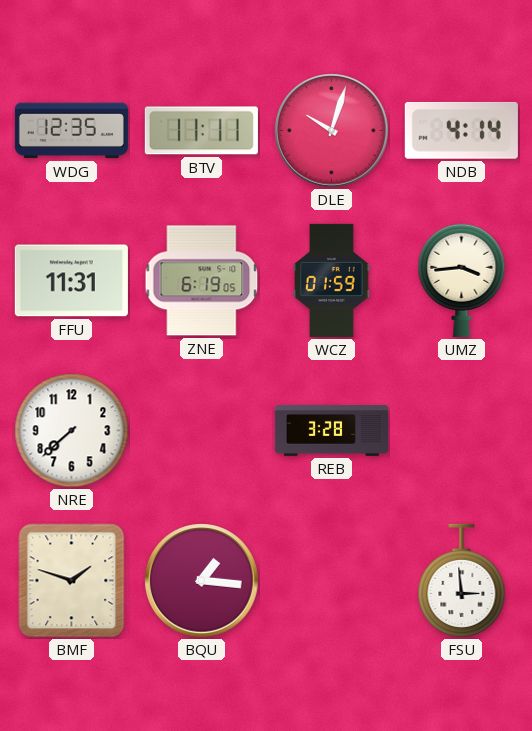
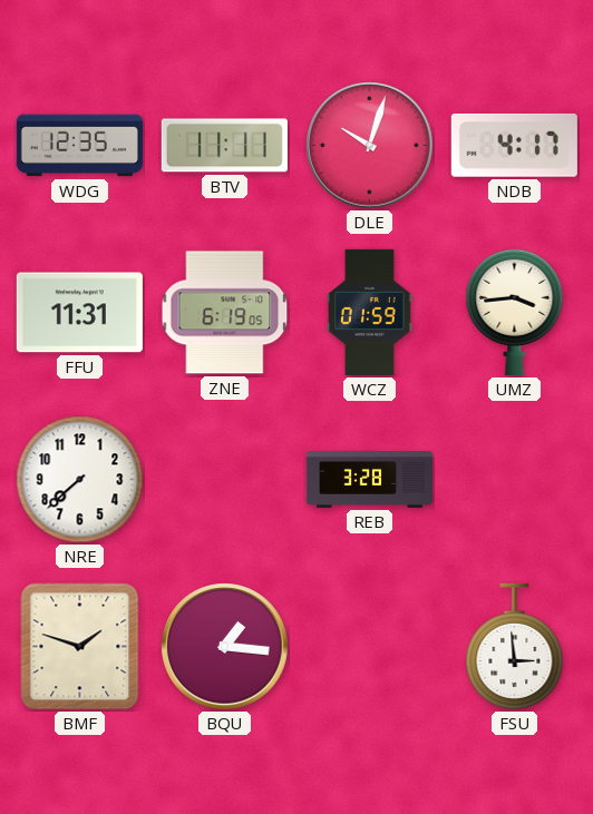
NDB: 4:14 -> 4:17 (514, 145)
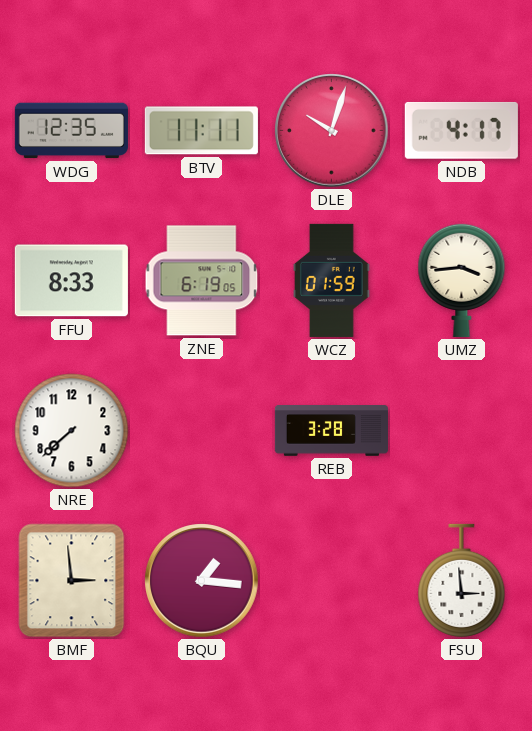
FFU: 11:31 -> 8:33 (71, 281)
BMF: 1:48 -> 2:59 (72, 581)
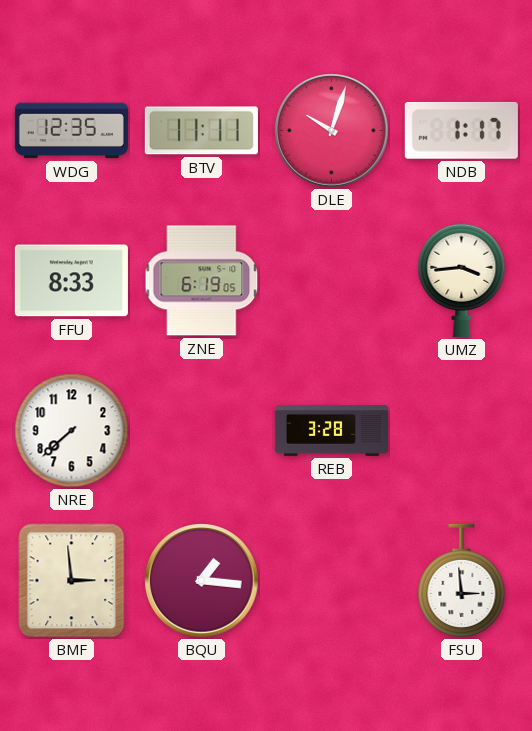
NDB: 4:17 -> 1:17 (461, 130)
WCZ: 01:59 -> none (332, 280)
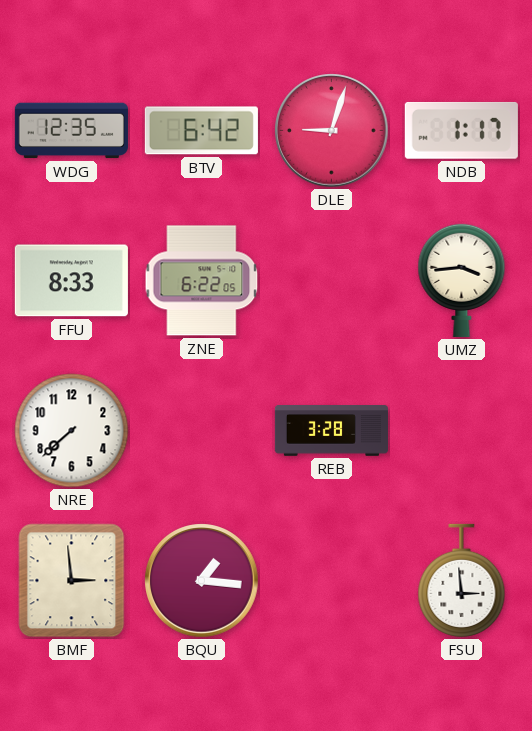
BTV: 11:11 -> 6:42 (201, 131)
DLE: 10:03 -> 9:03 (332, 131)
ZNE: 6:19 -> 6:22 (202, 281)
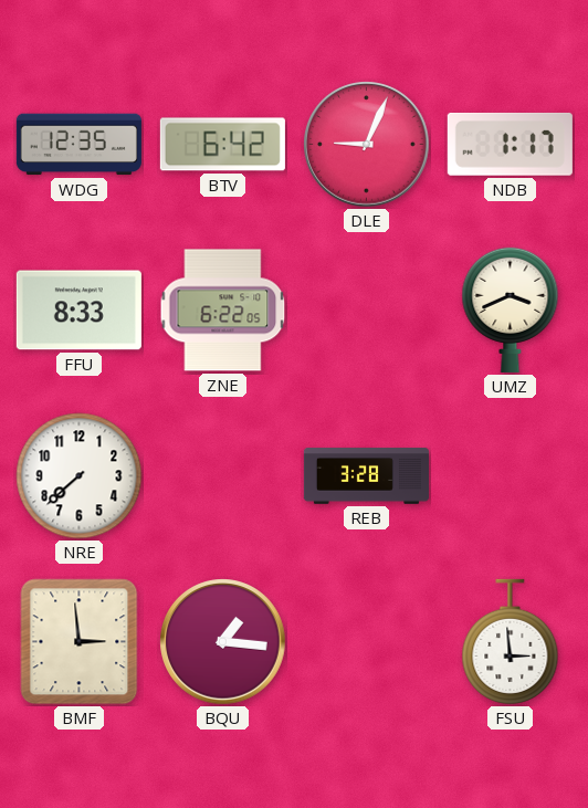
DLE: 9:03 -> 9:04 (367, 145)
UMZ: 3:44 -> 3:41 (511, 309)
